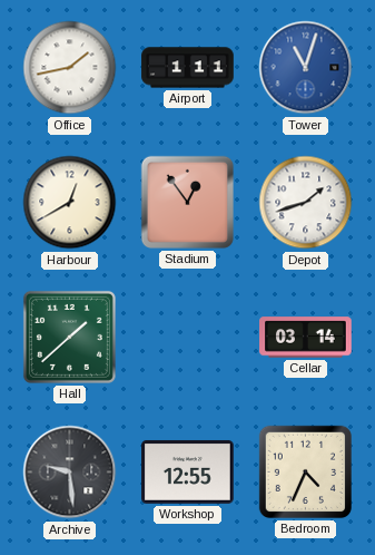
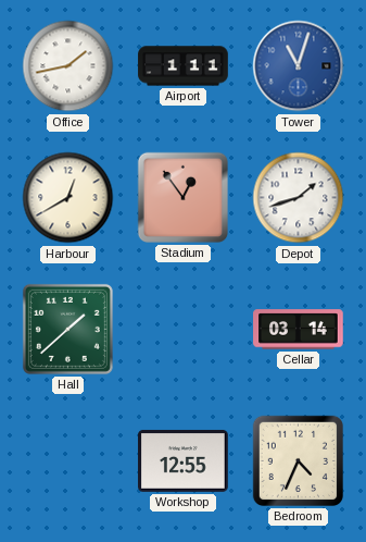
Archive: 9:29 -> none (70, 473)
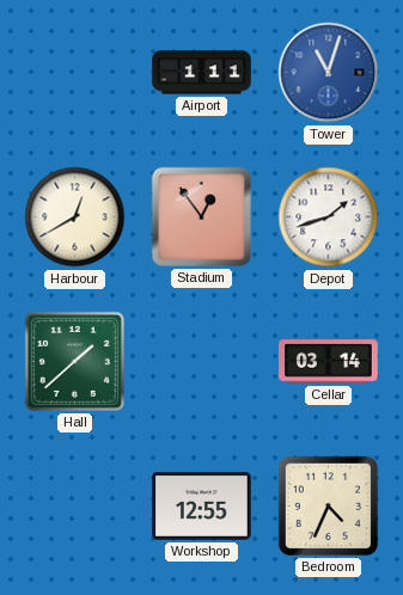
Office: 1:43 -> none (68, 66)
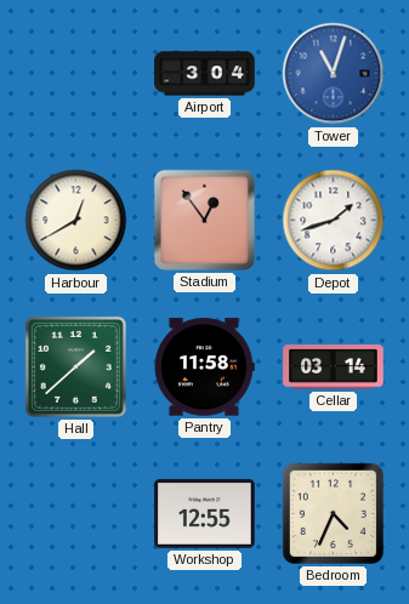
Airport: 1:11 -> 3:04 (205, 74)
Pantry: none -> 11:58 (205, 367)
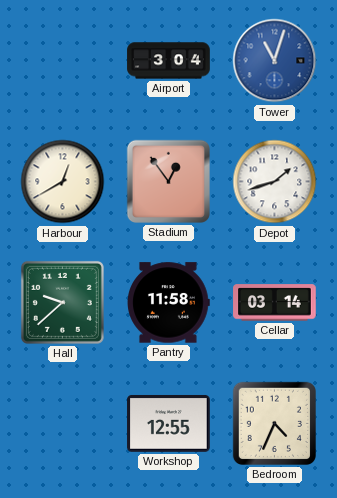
Hall: 1:38 -> 9:38 (62, 302)
